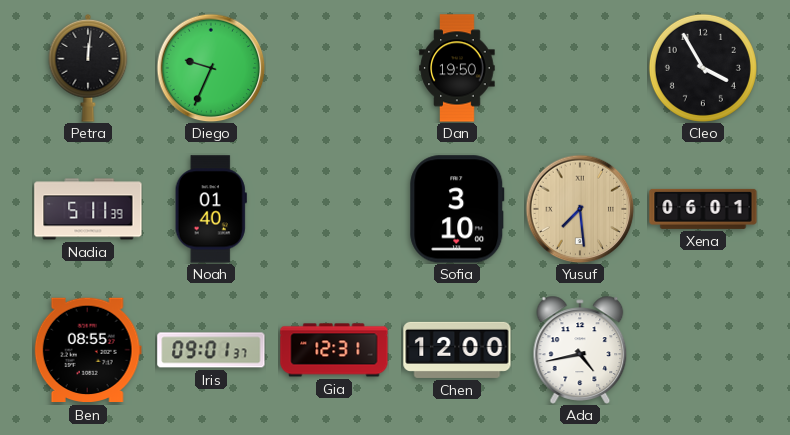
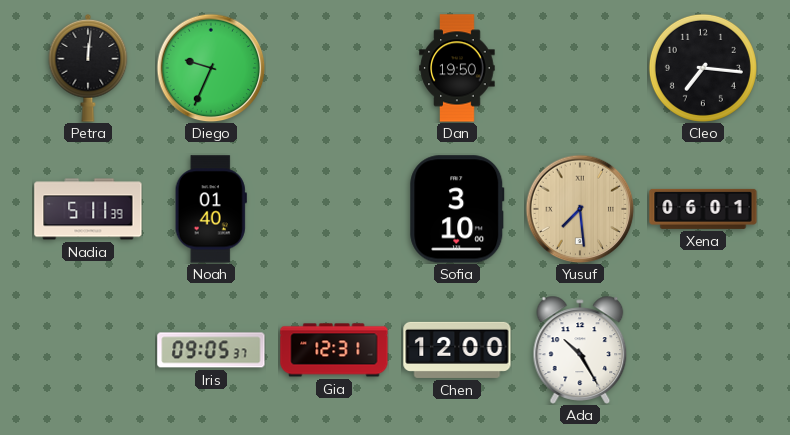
Cleo: 3:55 -> 7:16 (703, 68)
Ben: 08:55 -> none (88, 350)
Iris: 09:01 -> 09:05 (211, 350)
Ada: 4:43 -> 10:25 (580, 350)
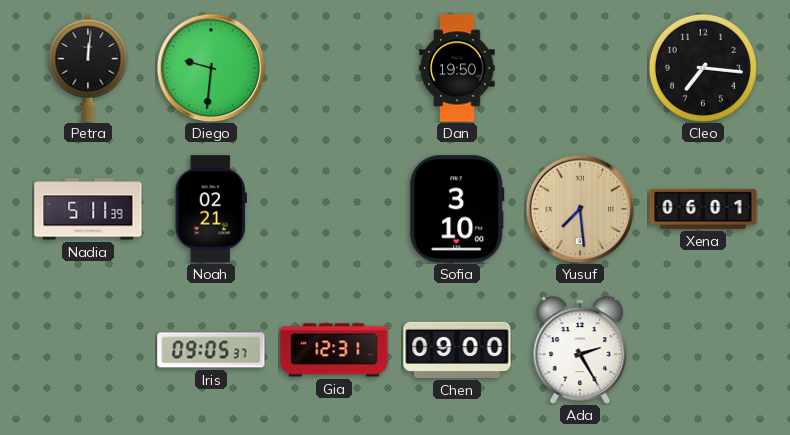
Diego: 9:34 -> 9:31 (211, 68)
Noah: 01:40 -> 02:21 (211, 209)
Chen: 12:00 -> 09:00 (457, 350)
Ada: 10:25 -> 2:25 (580, 350)
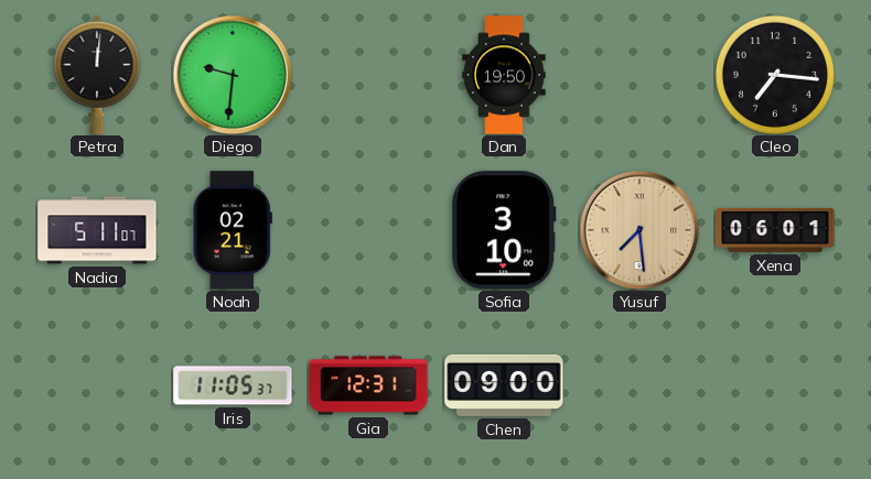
Nadia: 5:11:39 -> 5:11:07 (97, 230)
Iris: 09:05 -> 11:05 (233, 385)
Ada: 2:25 -> none (580, 350)
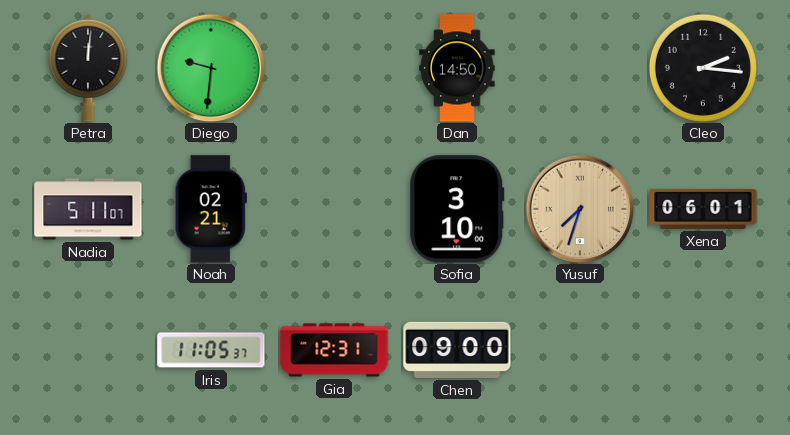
Dan: 19:50 -> 14:50 (457, 68)
Cleo: 7:16 -> 2:16 (703, 68)
Yusuf: 7:29 -> 7:33 (580, 209)
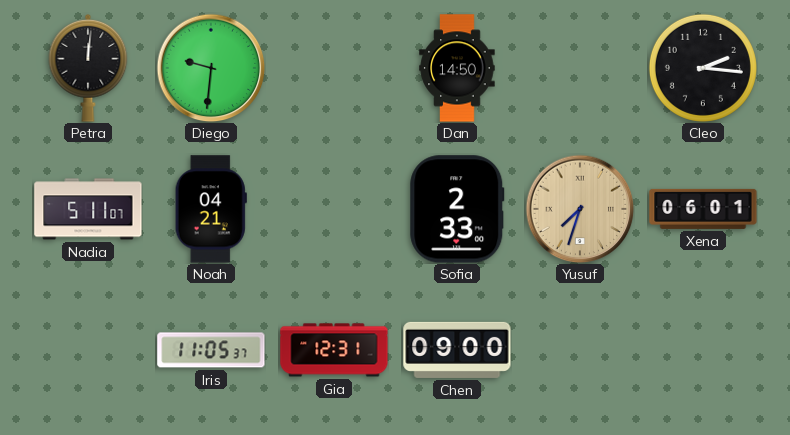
Noah: 02:21 -> 04:21 (211, 209)
Sofia: 3:10 -> 2:33 (457, 209)
